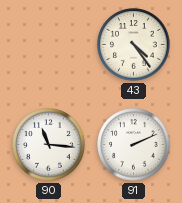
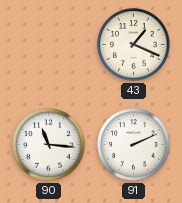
43: 4:24 -> 1:19 (134, 45)
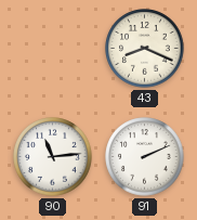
43: 1:19 -> 8:19 (145, 49)
90: 11:16 -> 11:14 (53, 157)
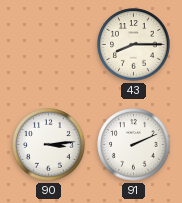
43: 8:19 -> 8:15 (134, 45)
90: 11:14 -> 3:14 (49, 145)
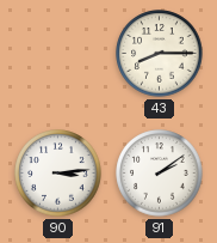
91: 2:11 -> 2:09 (160, 174)
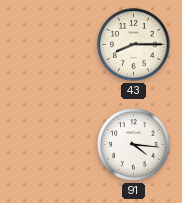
90: 3:14 -> none (58, 174)
91: 2:09 -> 4:16 (134, 145)
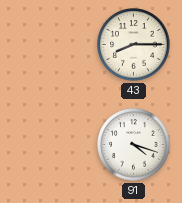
91: 4:16 -> 4:18 (134, 145)
